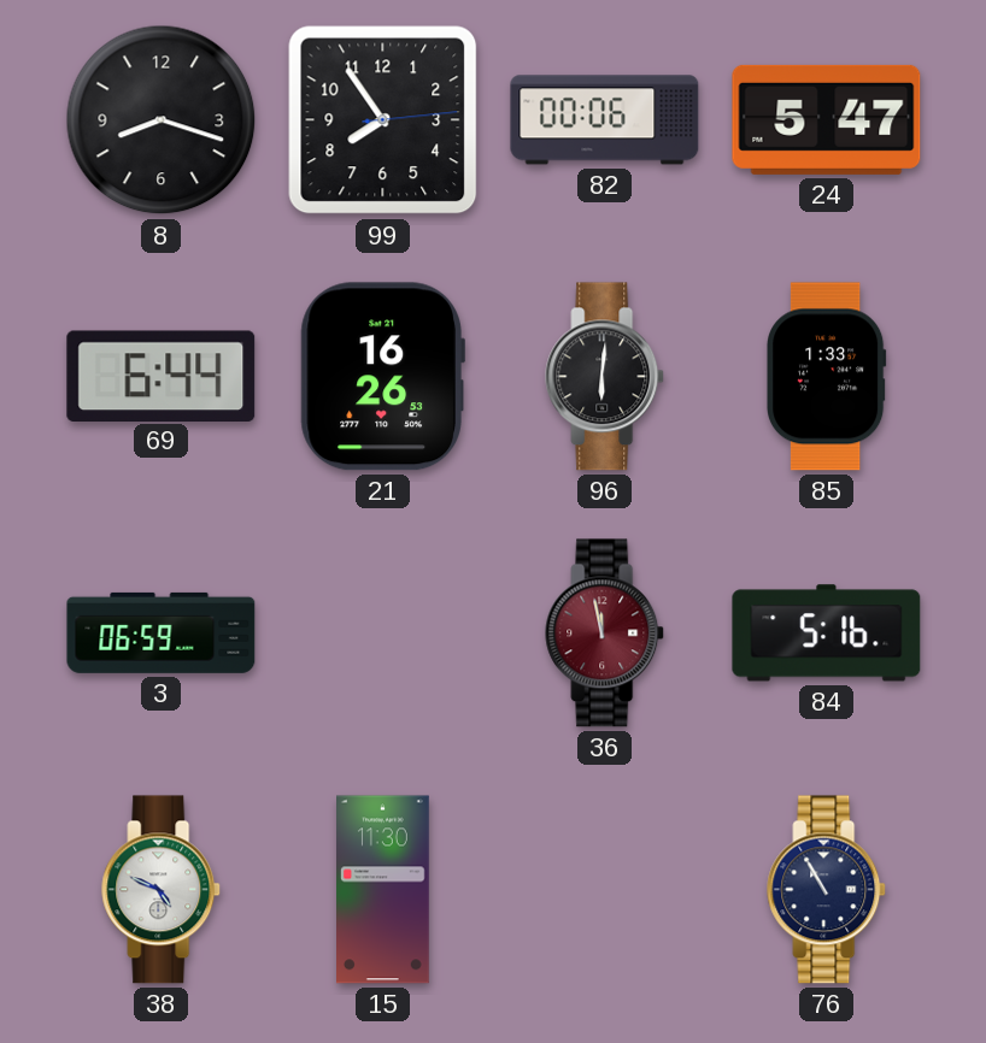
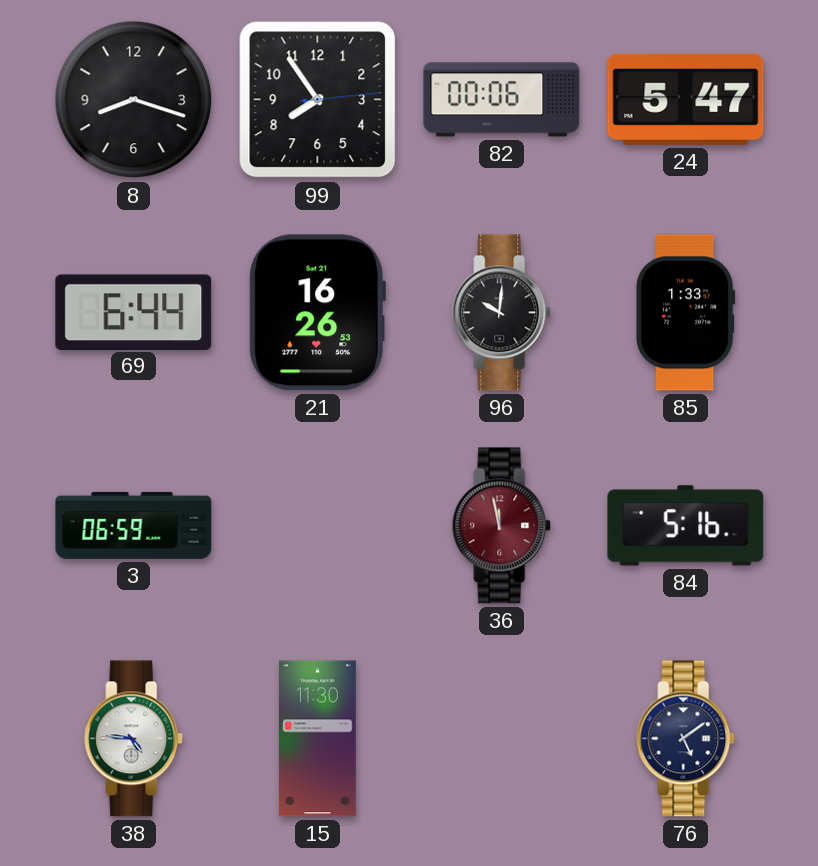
96: 6:01 -> 10:01 (502, 313)
38: 4:49 -> 4:46 (134, 739)
76: 10:55 -> 5:09 (686, 739)
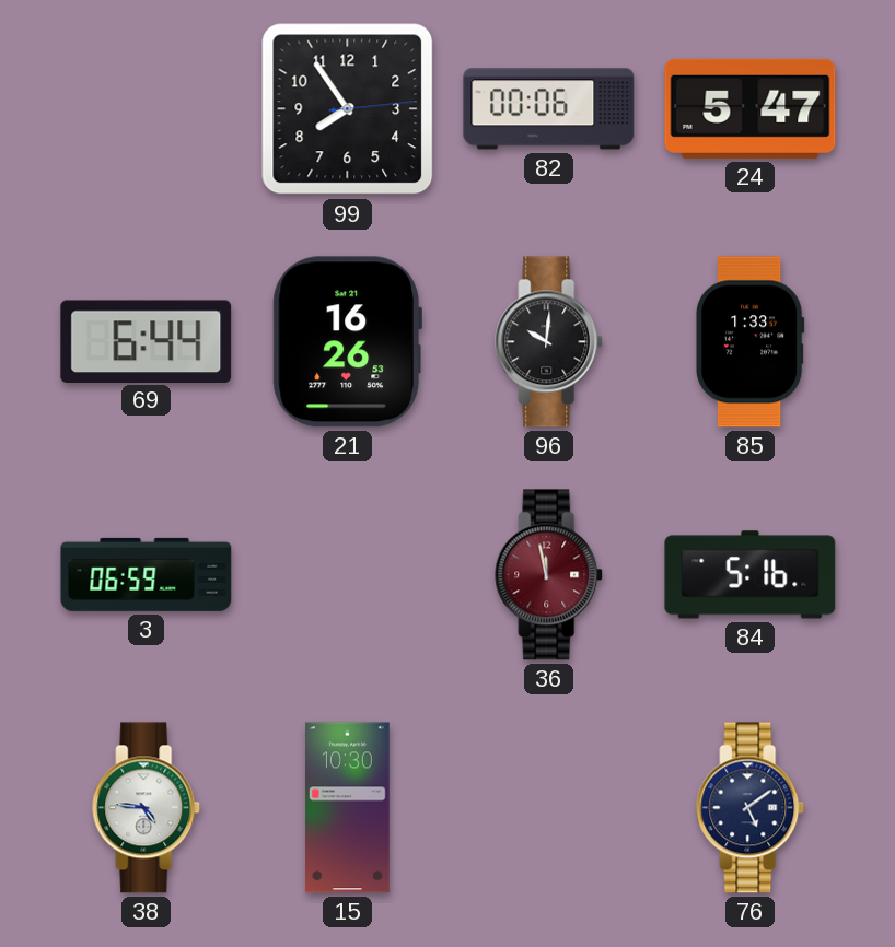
8: 8:18 -> none (134, 100)
15: 11:30 -> 10:30 (348, 808)
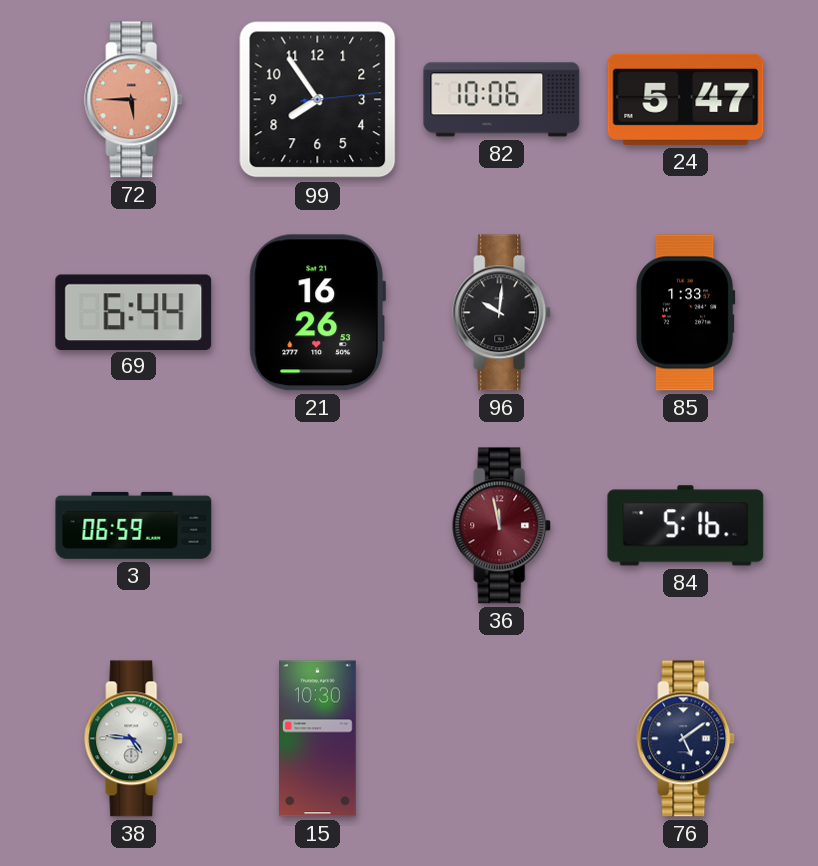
72: none -> 5:45 (134, 100)
82: 00:06 -> 10:06 (502, 100)
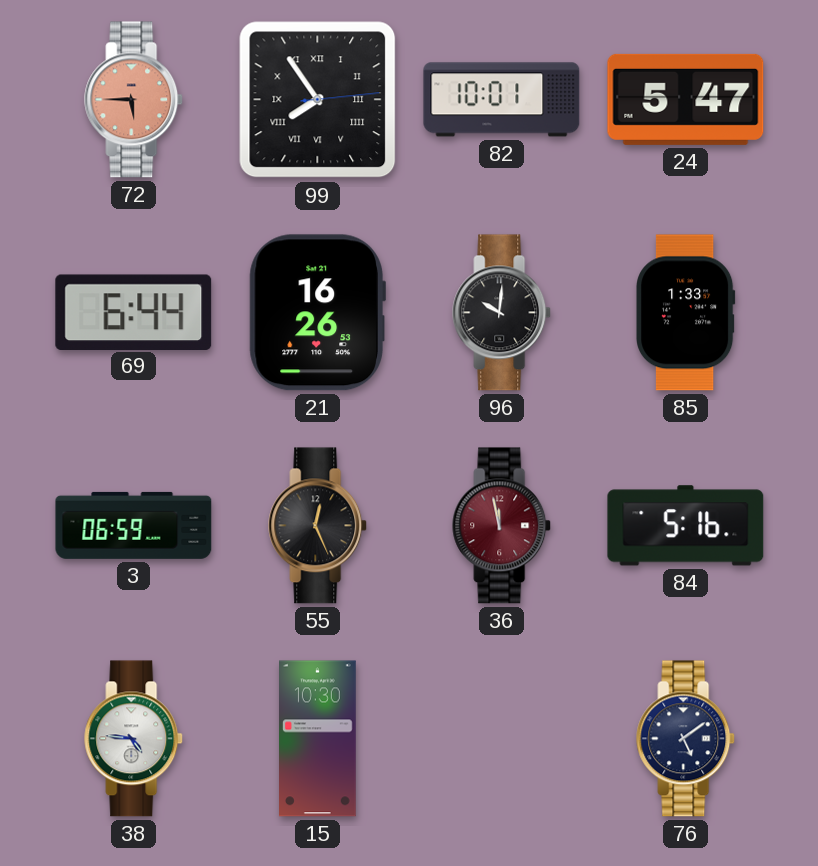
99 numerals: Arabic -> Roman (318, 100)
82: 10:06 -> 10:01 (502, 100)
55: none -> 12:26 (318, 526)
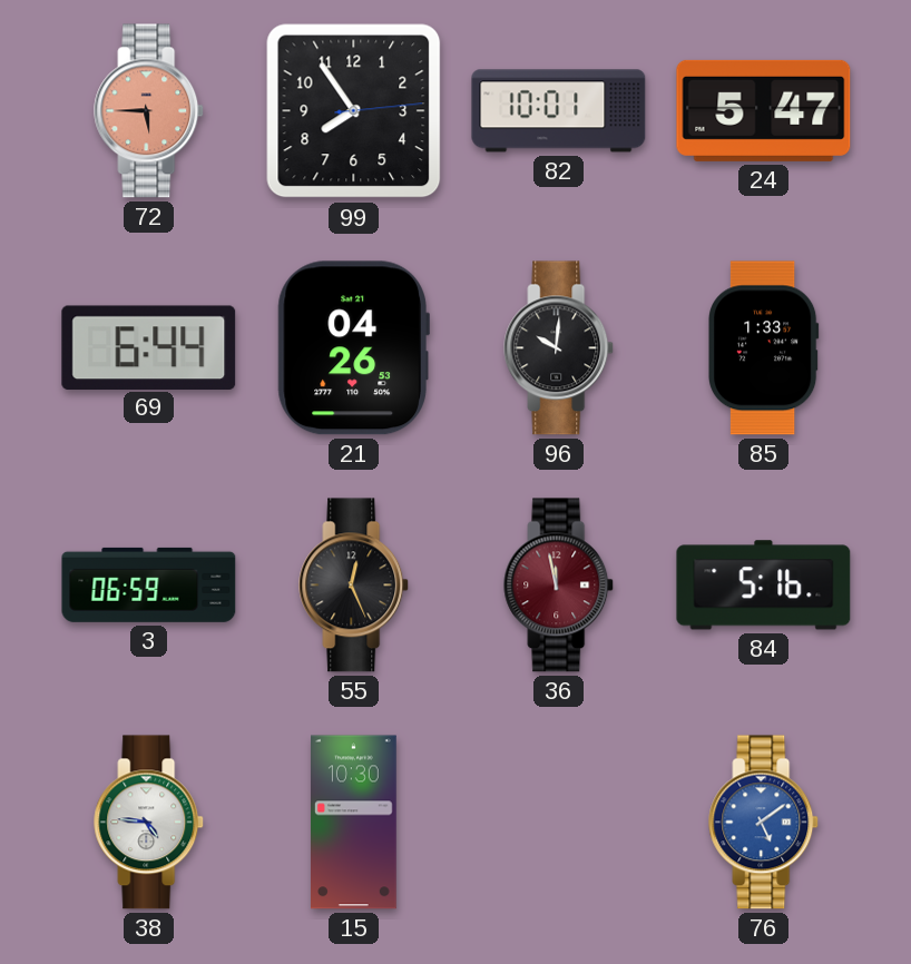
99 numerals: Roman -> Arabic (354, 111)
21: 16:26 -> 04:26 (353, 348)
76 dial: navy -> blue (764, 823)
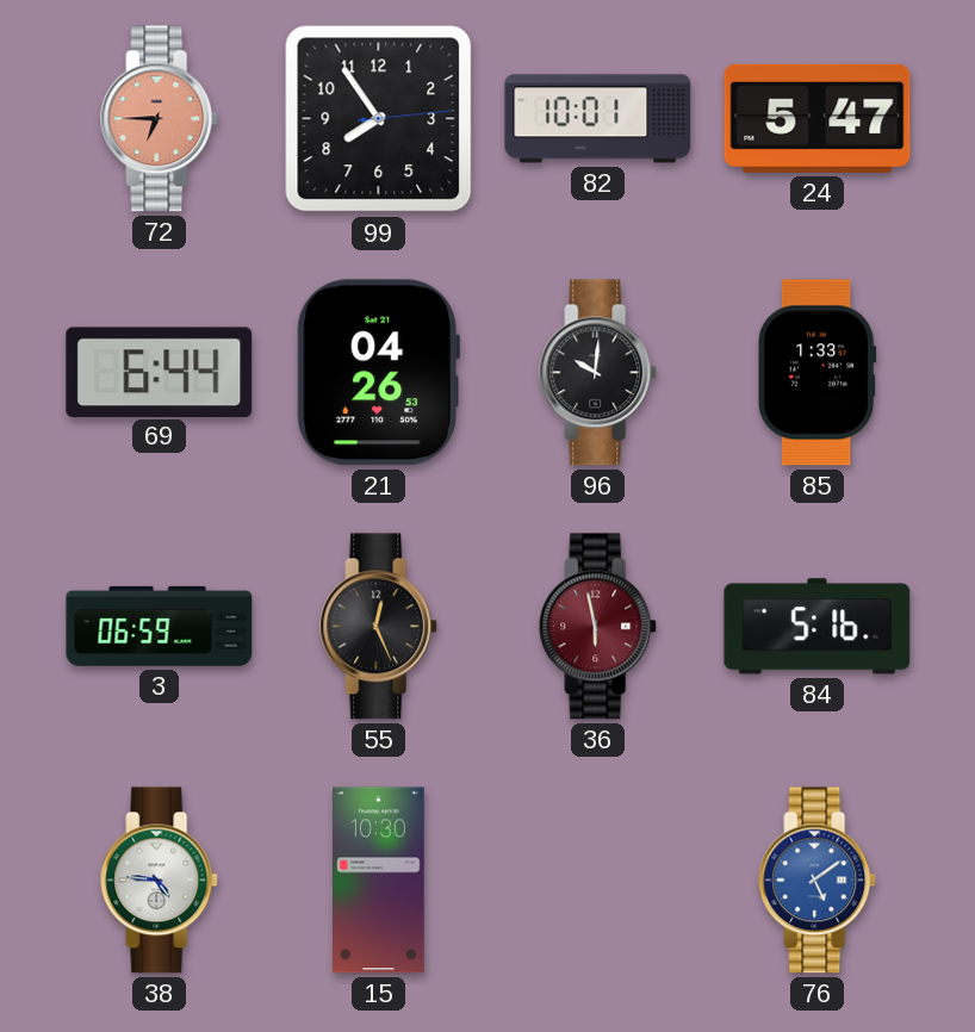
72: 5:45 -> 6:45 (160, 119)
36: 11:58 -> 5:58 (598, 627)
